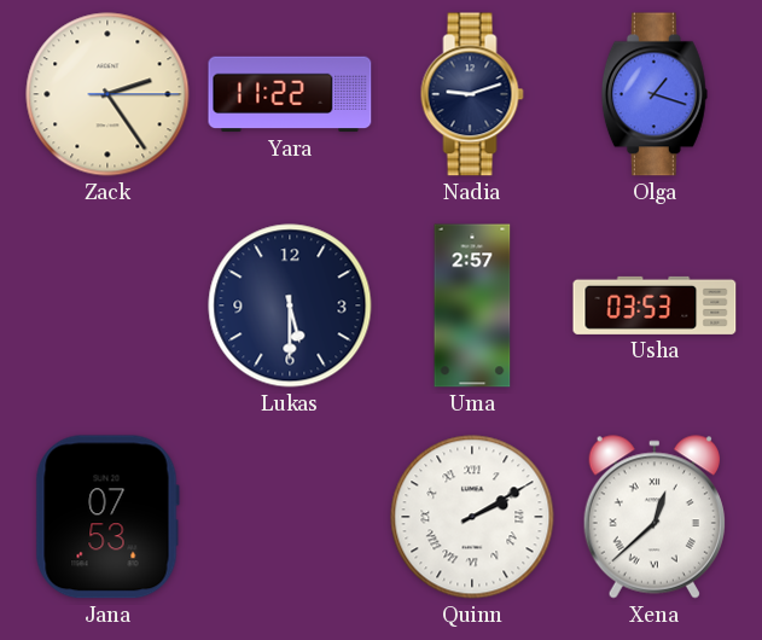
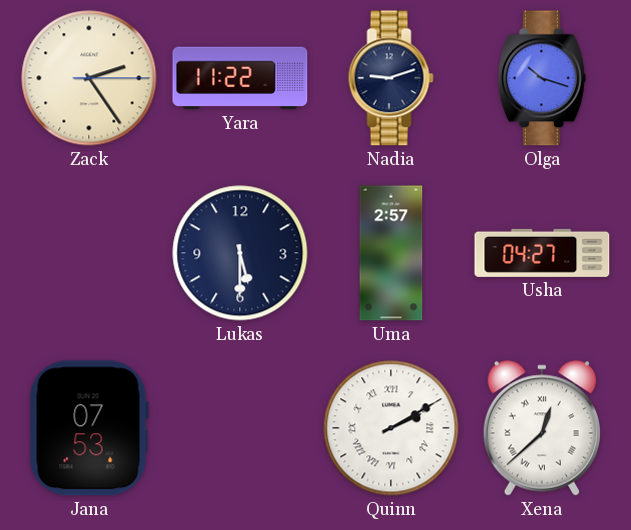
Olga: 1:18 -> 10:18 (542, 78)
Usha: 03:53 -> 04:27 (542, 253)
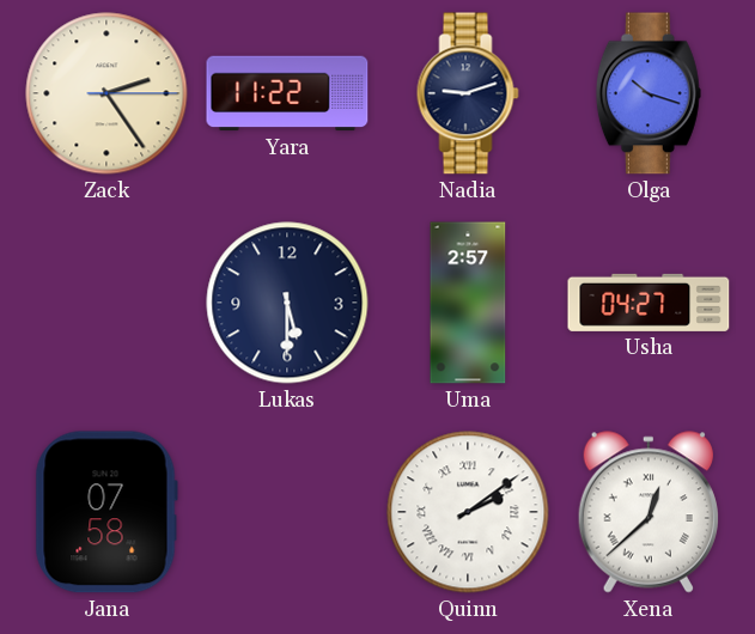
Jana: 07:53 -> 07:58 (106, 512)
Quinn: 2:10 -> 2:09 (468, 512)
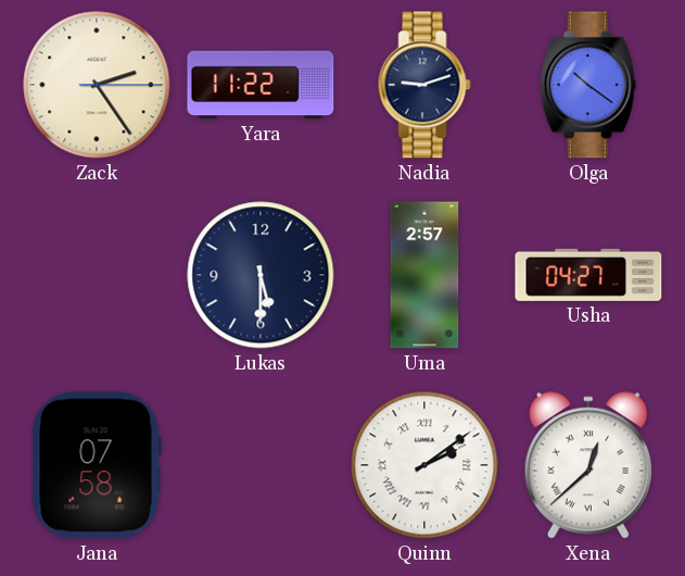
Olga: 10:18 -> 10:21 (588, 85)
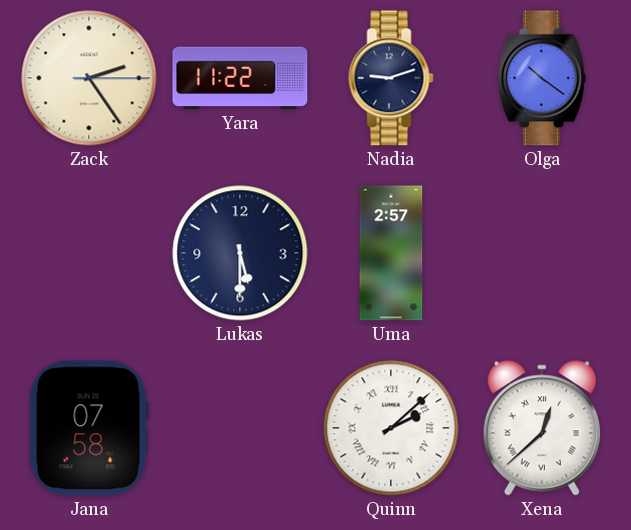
Usha: 04:27 -> none (588, 275)
Quinn: 2:09 -> 2:08 (391, 428)
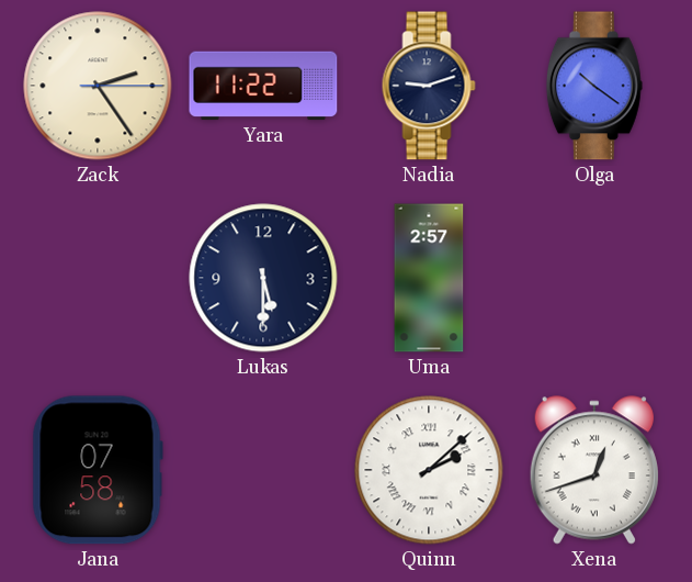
Xena: 12:38 -> 12:42 (594, 470)
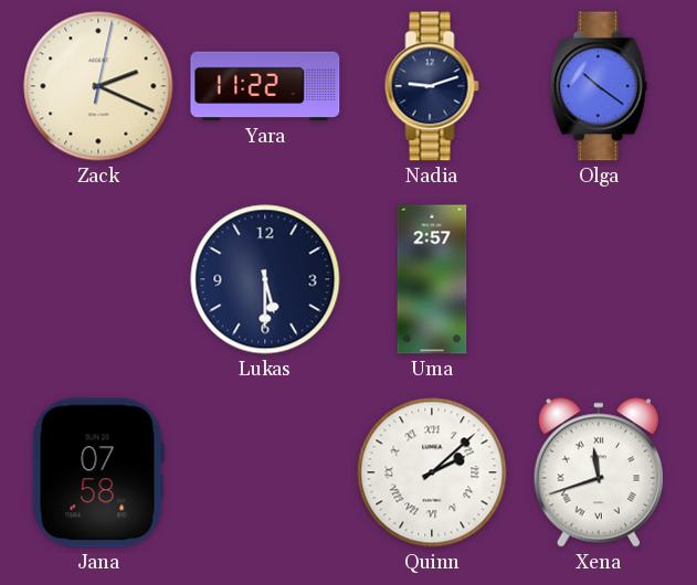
Zack: 2:24 -> 2:19 (98, 86)
Xena: 12:42 -> 11:42 (599, 472)
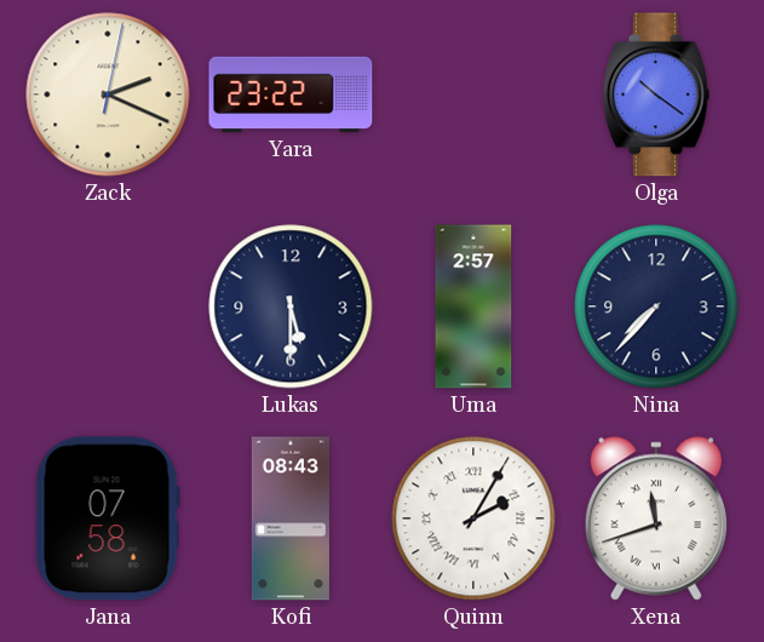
Yara: 11:22 -> 23:22 (291, 94)
Nadia: 9:12 -> none (432, 86)
Nina: none -> 7:37 (656, 306)
Kofi: none -> 08:43 (291, 518)
Quinn: 2:08 -> 2:05 (473, 518)
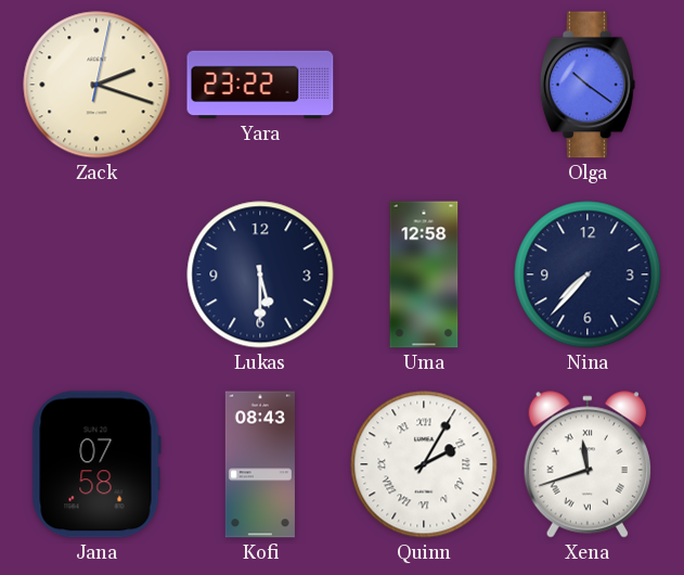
Zack: 2:19 -> 2:18 (96, 85)
Uma: 2:57 -> 12:58 (424, 274)
